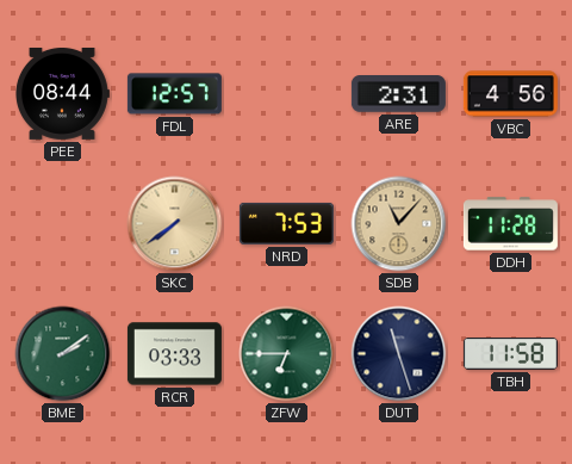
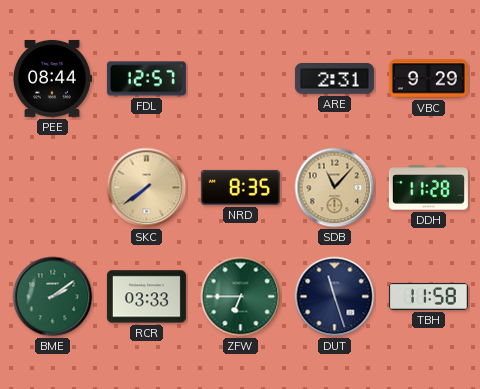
VBC: 4:56 -> 9:29 (428, 79)
NRD: 7:53 -> 8:35 (240, 187)
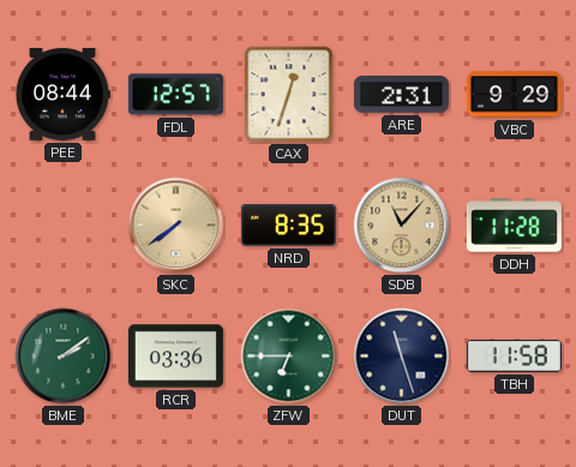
CAX: none -> 12:33 (289, 95)
RCR: 03:33 -> 03:36 (175, 357)
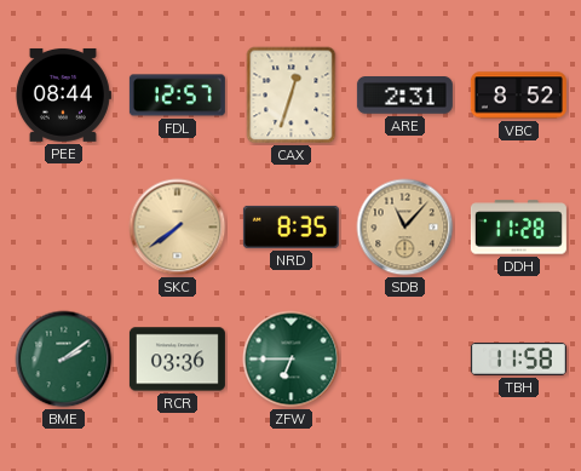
VBC: 9:29 -> 8:52 (518, 96)
DUT: 11:27 -> none (402, 357)
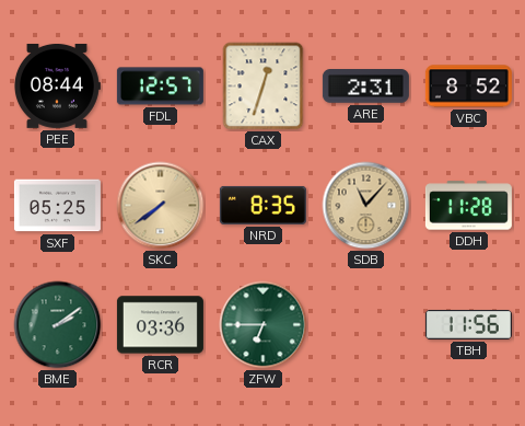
SXF: none -> 05:25 (57, 206)
TBH: 11:58 -> 11:56 (468, 324)
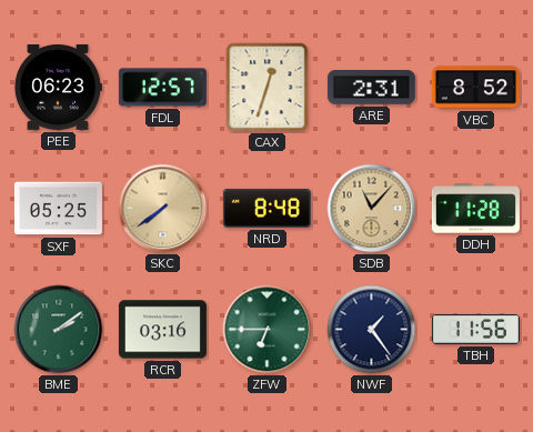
PEE: 08:44 -> 06:23 (58, 87)
NRD: 8:35 -> 8:48 (266, 208)
RCR: 03:36 -> 03:16 (162, 330)
NWF: none -> 1:24 (372, 330)
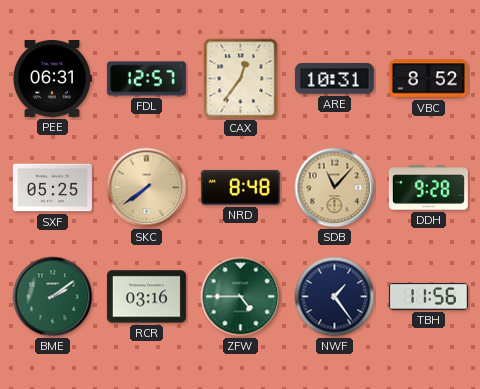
PEE: 06:23 -> 06:31 (52, 78)
CAX: 12:33 -> 12:36 (241, 79)
ARE: 2:31 -> 10:31 (334, 79)
DDH: 11:28 -> 9:28 (428, 188)
ZFW: 6:45 -> 4:45 (241, 297)
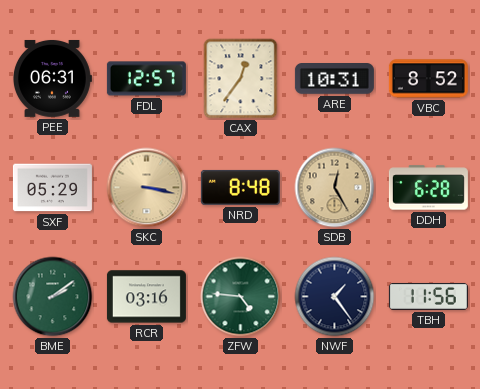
SXF: 05:25 -> 05:29 (52, 188)
SKC: 7:39 -> 3:17 (147, 188)
SDB: 11:07 -> 12:25 (335, 188)
DDH: 9:28 -> 6:28 (428, 188)
ZFW: 4:45 -> 4:46 (241, 297)
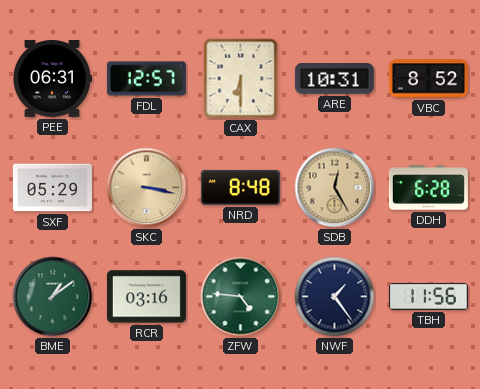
CAX: 12:36 -> 6:30 (241, 79)
BME: 2:09 -> 1:09 (53, 297)
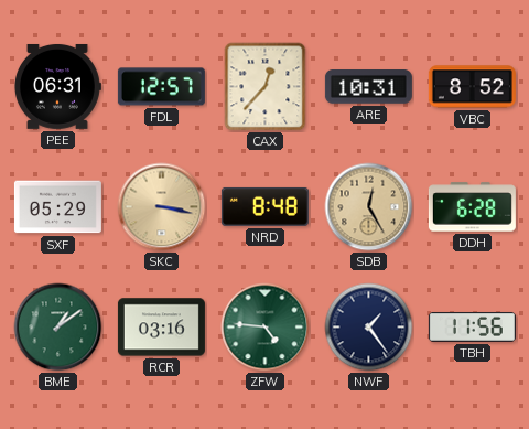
CAX: 6:30 -> 12:37 (266, 87)
